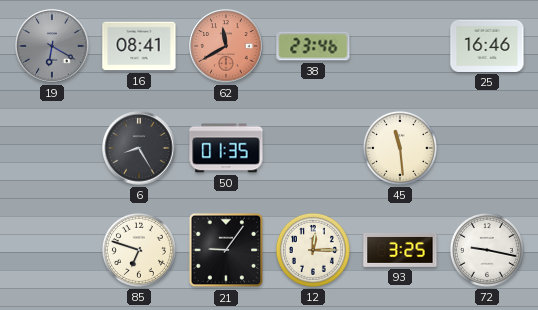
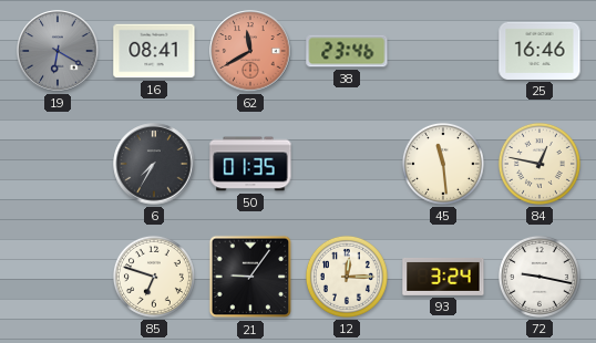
6: 8:25 -> 7:35 (154, 164)
84: none -> 12:47 (540, 164)
93: 3:25 -> 3:24 (443, 277)
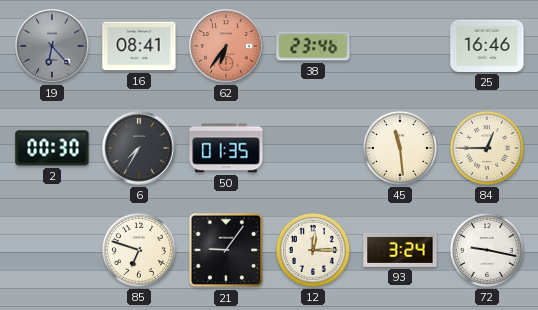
19: 6:20 -> 6:23 (52, 46)
62: 11:40 -> 6:36 (226, 46)
2: none -> 00:30 (52, 148)
84: 12:47 -> 12:45 (487, 148)
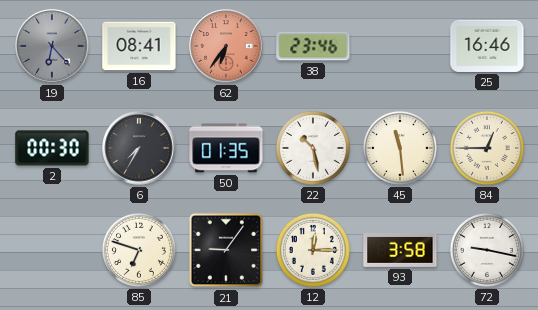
22: none -> 10:28 (313, 148)
93: 3:24 -> 3:58 (400, 250)
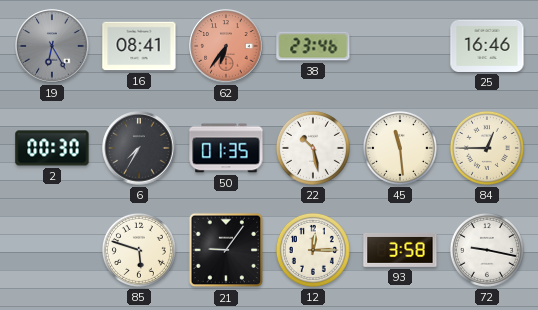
19: 6:23 -> 6:25 (52, 46)
85: 6:48 -> 5:48 (139, 250)
